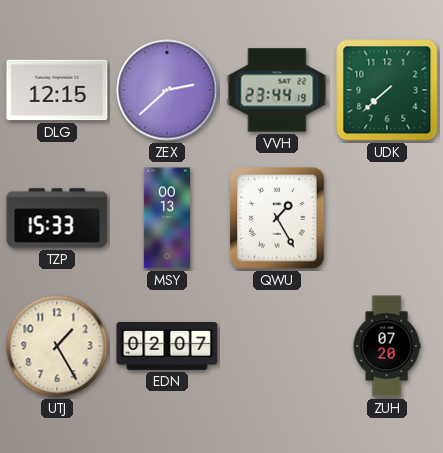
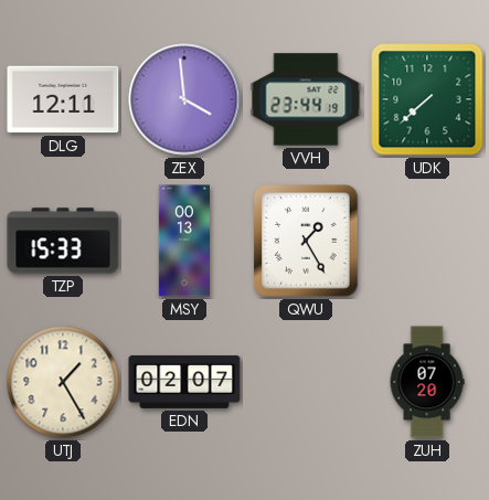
DLG: 12:15 -> 12:11 (63, 99)
ZEX: 2:38 -> 3:59 (184, 99)
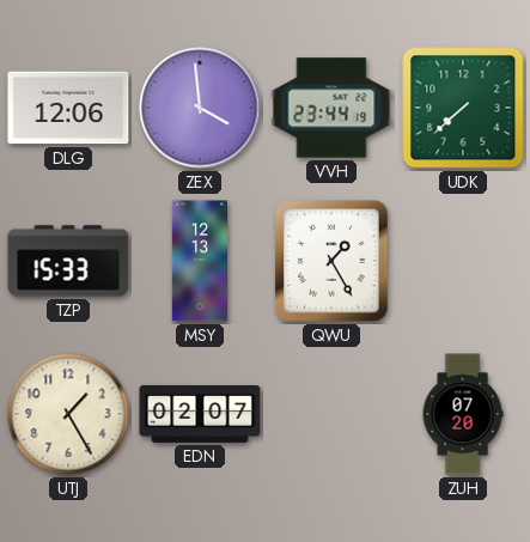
DLG: 12:11 -> 12:06 (68, 108)
MSY: 00:13 -> 12:13 (200, 261)
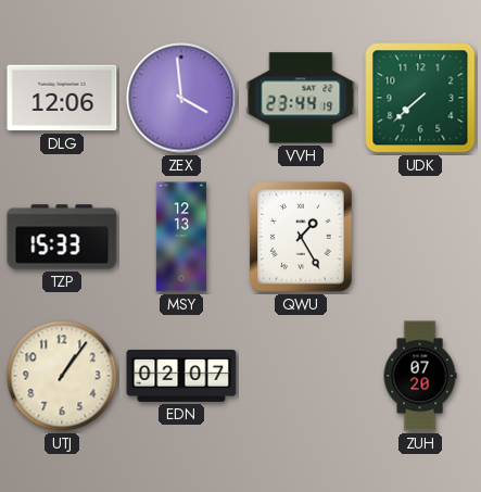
UTJ: 1:25 -> 1:06 (62, 376)
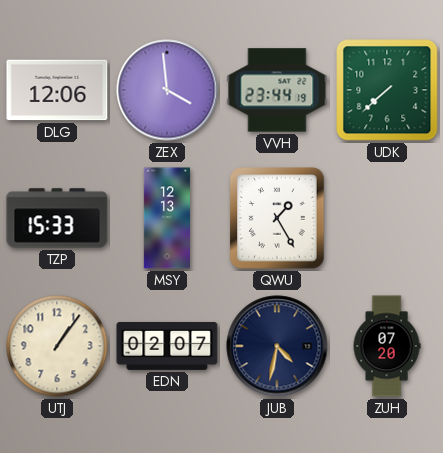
JUB: none -> 4:32 (277, 346)
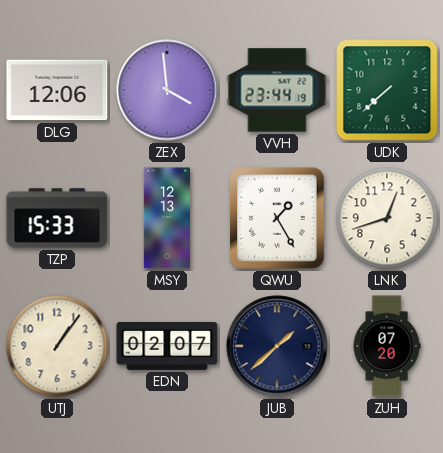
LNK: none -> 12:42 (387, 218)
JUB: 4:32 -> 1:38 (277, 346)
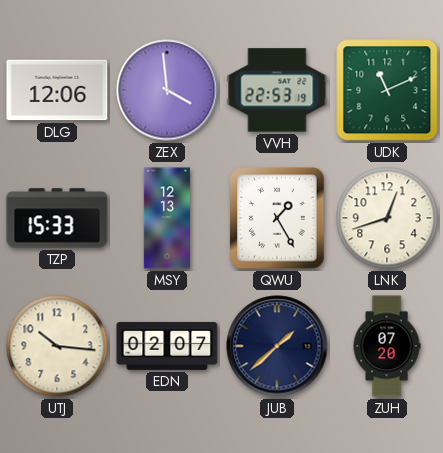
VVH: 23:44 -> 22:53 (277, 90)
UDK: 7:38 -> 11:11 (387, 90)
UTJ: 1:06 -> 10:16 (57, 346)
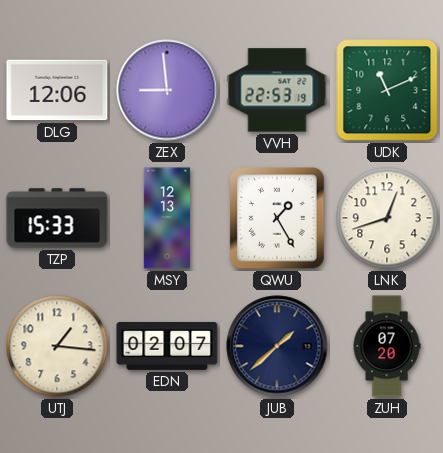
ZEX: 3:59 -> 8:59 (167, 90)
UTJ: 10:16 -> 1:16 (57, 346)
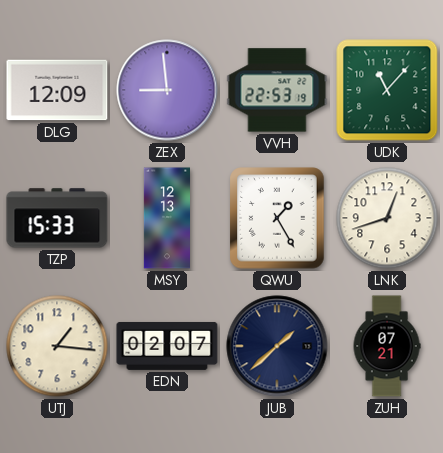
DLG: 12:06 -> 12:09 (57, 90)
UDK: 11:11 -> 11:07 (387, 90)
ZUH: 07:20 -> 07:21 (387, 346)
